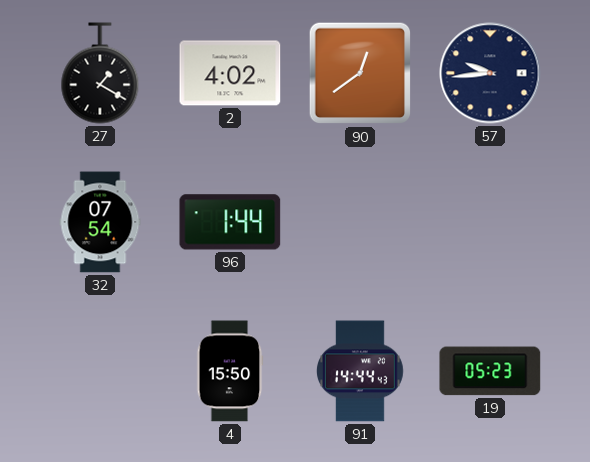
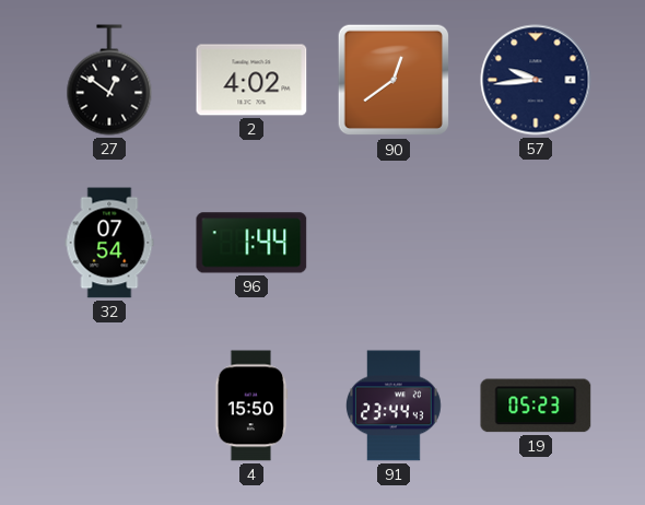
27: 1:20 -> 12:51 (109, 80)
91: 14:44 -> 23:44 (394, 406)
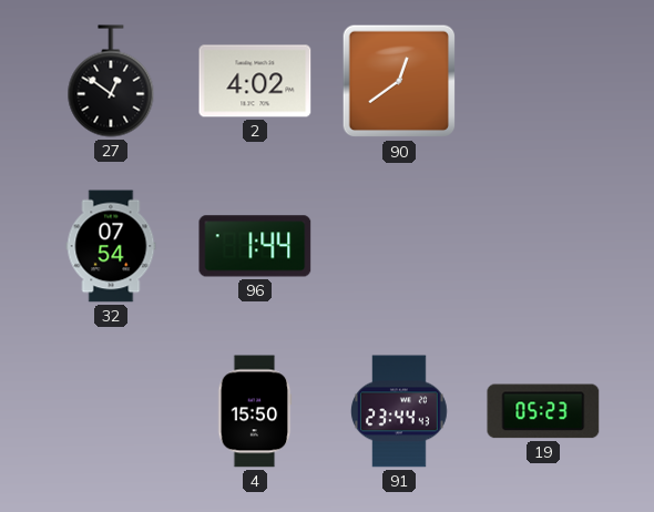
57: 9:44 -> none (536, 80)
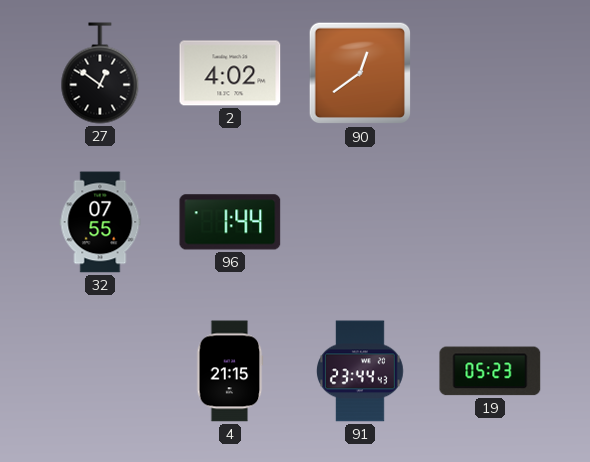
32: 07:54 -> 07:55 (100, 222)
4: 15:50 -> 21:15 (230, 371)
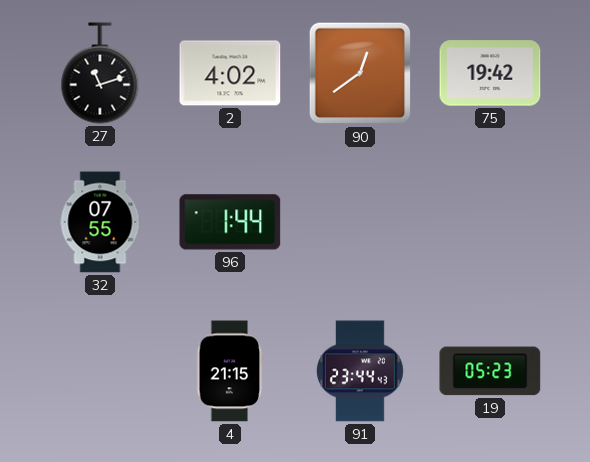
27: 12:51 -> 11:12 (100, 73)
75: none -> 19:42 (490, 73)
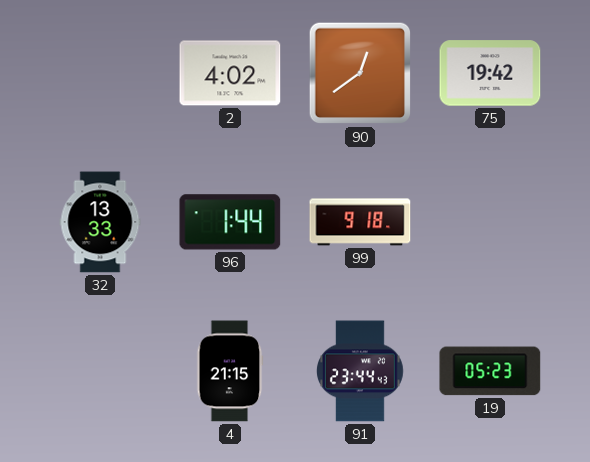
27: 11:12 -> none (100, 73)
32: 07:55 -> 13:33 (100, 222)
99: none -> 9:18 (360, 222)
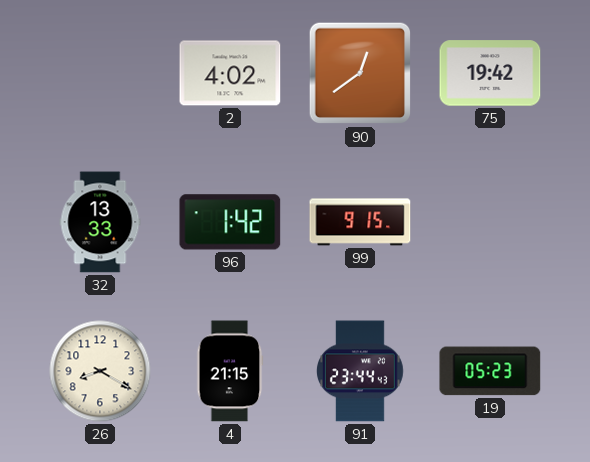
96: 1:44 -> 1:42 (230, 222)
99: 9:18 -> 9:15 (360, 222)
26: none -> 8:20 (100, 371)
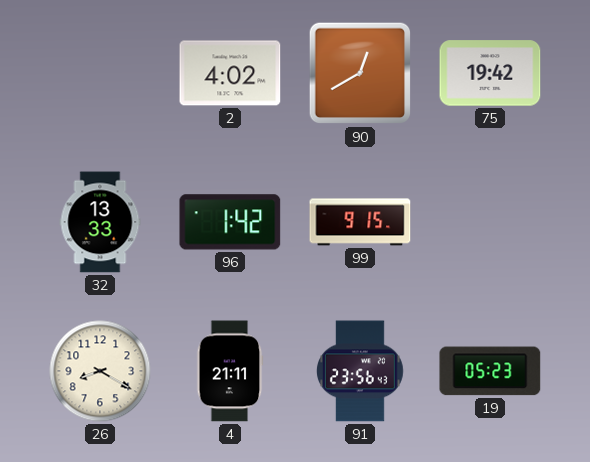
90: 12:39 -> 12:40 (360, 73)
4: 21:15 -> 21:11 (230, 371)
91: 23:44 -> 23:56 (360, 371)
